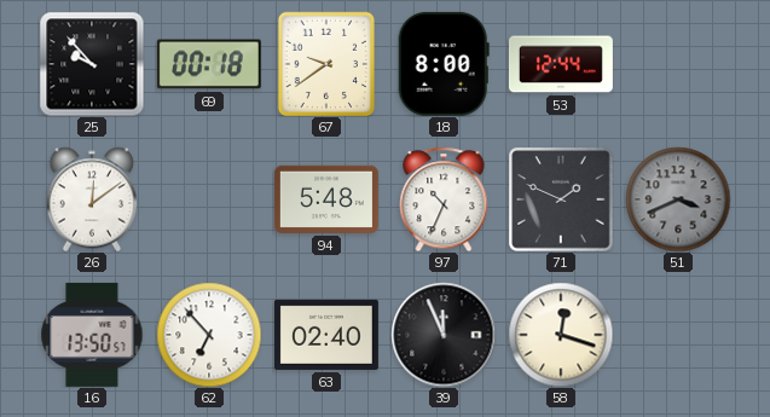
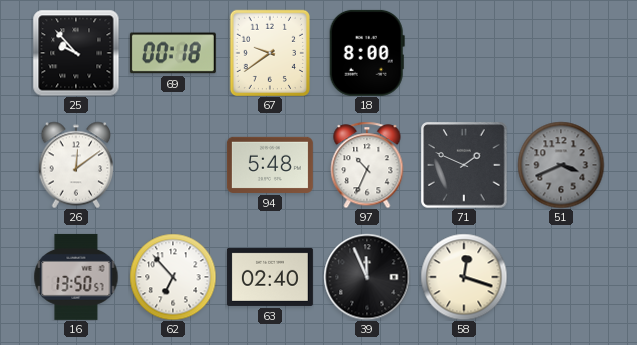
53: 12:44 -> none (561, 64)
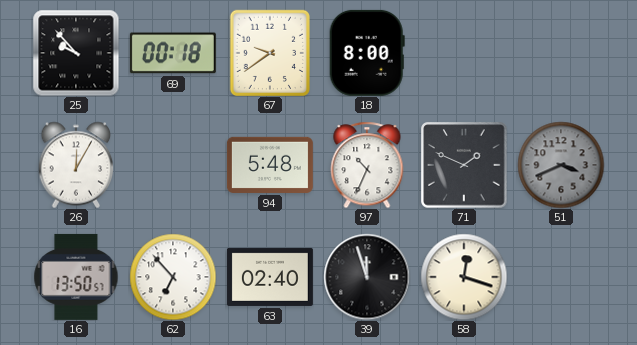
26: 12:09 -> 12:05 (76, 165)
39: 11:56 -> 11:57 (367, 277)
